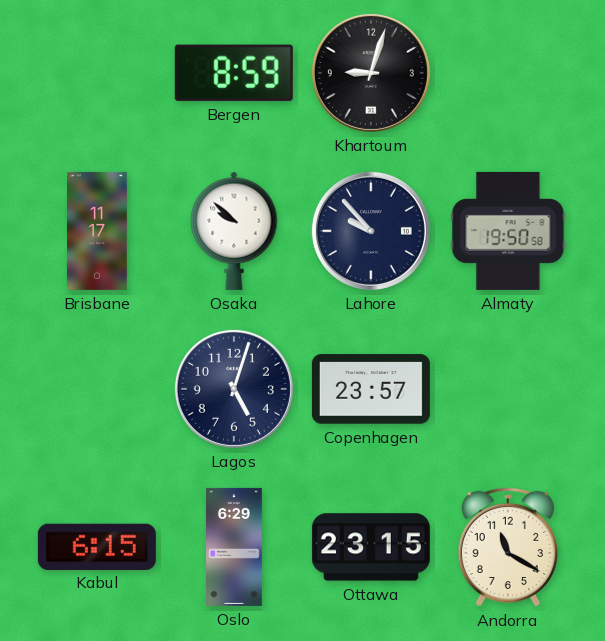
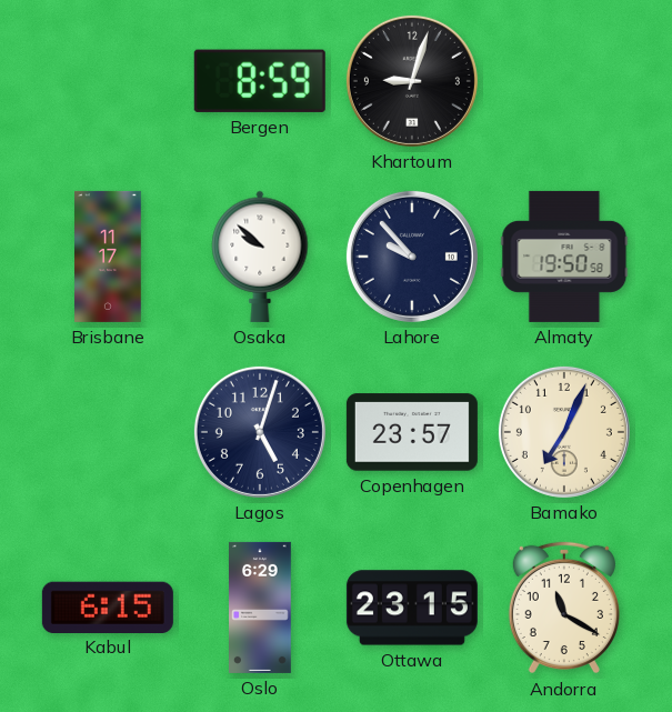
Bamako: none -> 7:04 (564, 432)
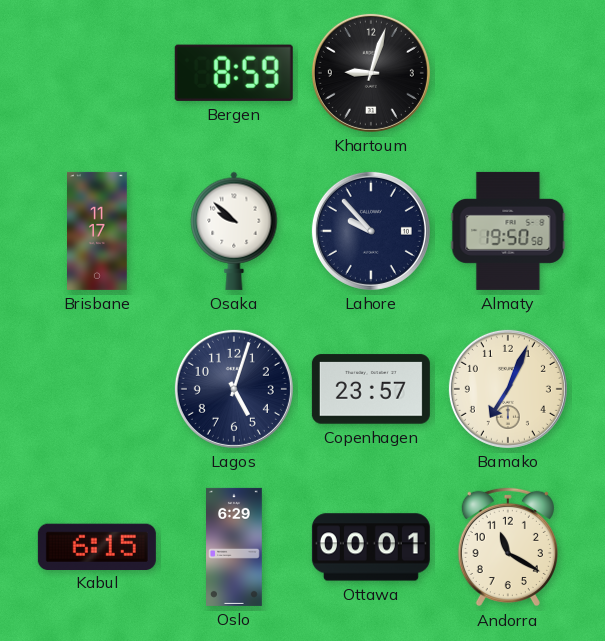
Ottawa: 23:15 -> 00:01 (371, 547)
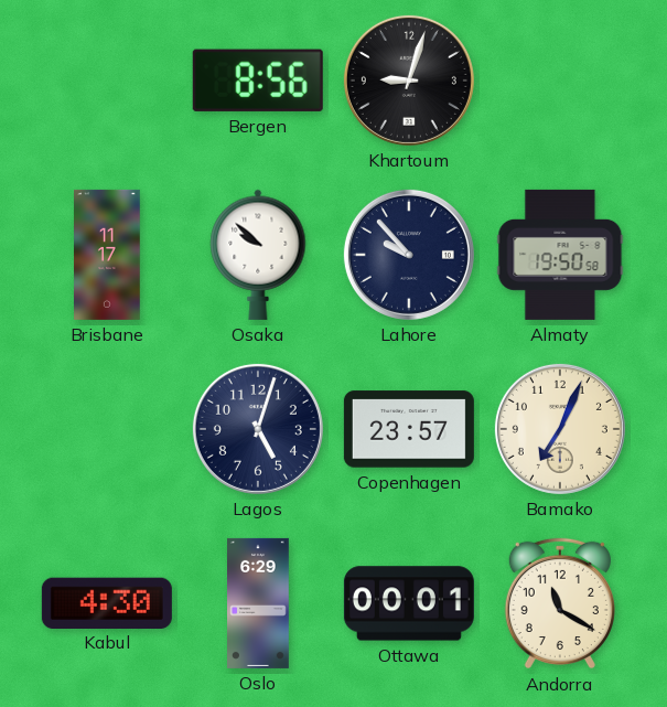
Bergen: 8:59 -> 8:56 (258, 81)
Kabul: 6:15 -> 4:30 (107, 602)
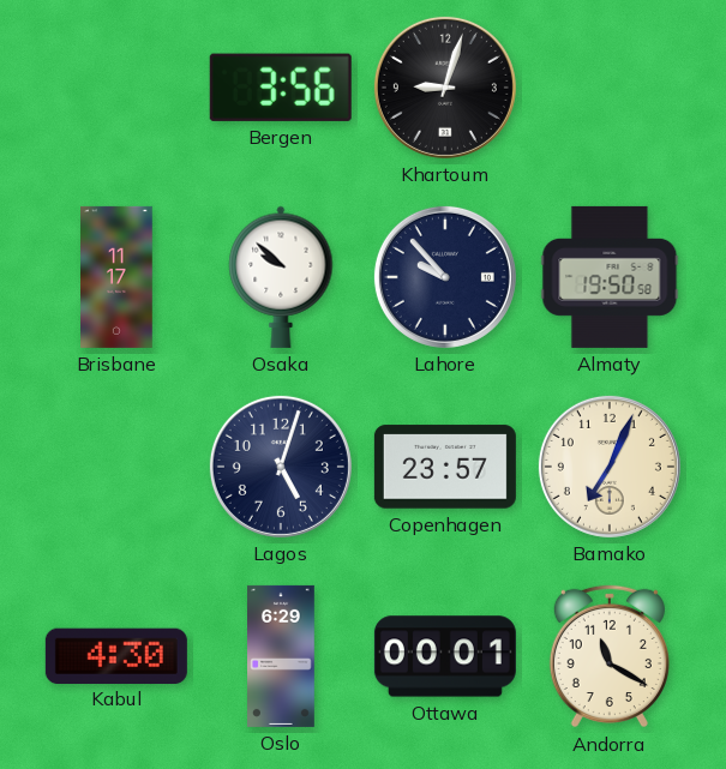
Bergen: 8:56 -> 3:56 (281, 88)
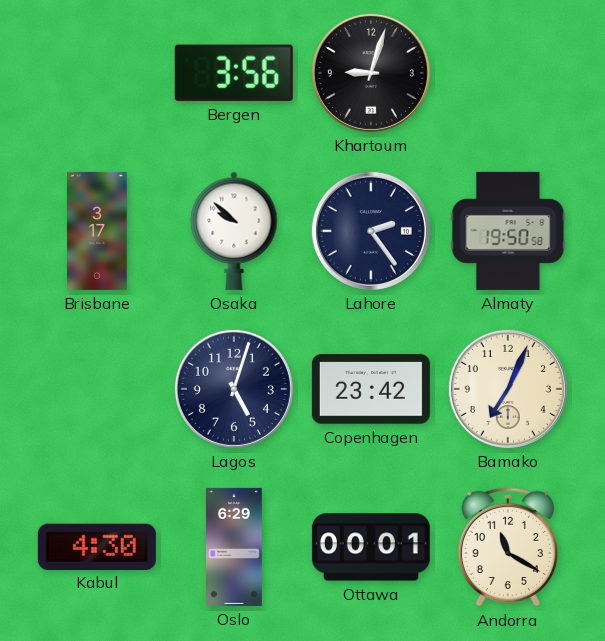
Brisbane: 11:17 -> 3:17 (98, 231)
Lahore: 9:53 -> 2:24 (371, 231)
Copenhagen: 23:57 -> 23:42 (371, 389)
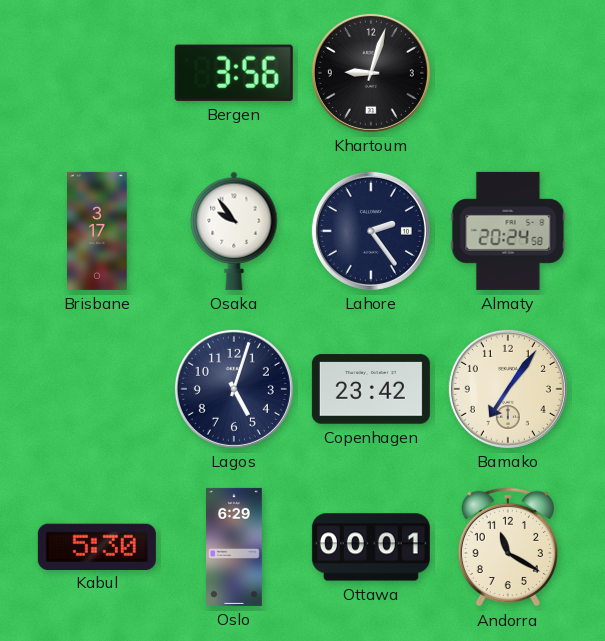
Osaka: 9:52 -> 9:54 (234, 231)
Almaty: 19:50 -> 20:24 (508, 231)
Bamako: 7:04 -> 7:06 (508, 389)
Kabul: 4:30 -> 5:30 (97, 546)
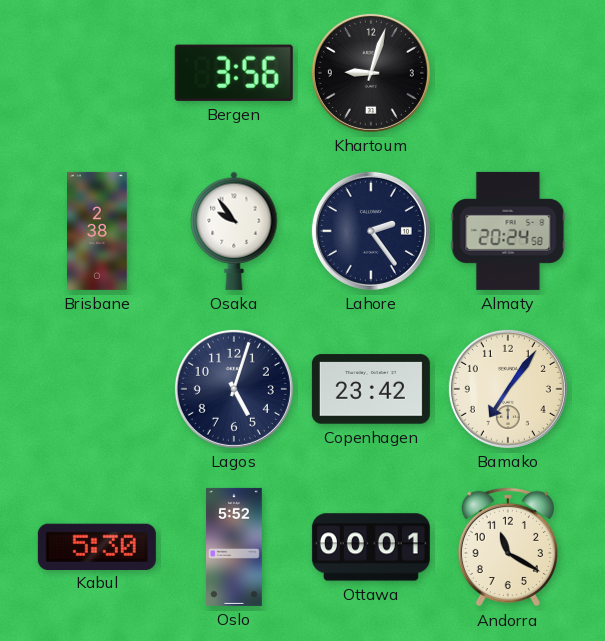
Brisbane: 3:17 -> 2:38 (98, 231)
Oslo: 6:29 -> 5:52 (235, 547)
